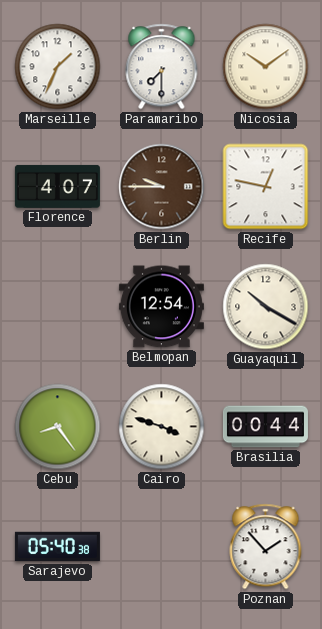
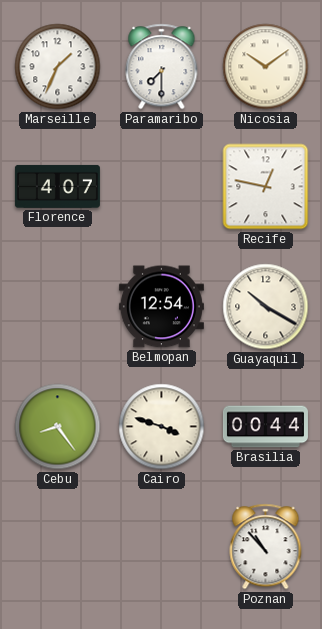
Berlin: 9:45 -> none (162, 187)
Sarajevo: 05:40 -> none (57, 547)
Poznan: 1:53 -> 10:53 (266, 547)
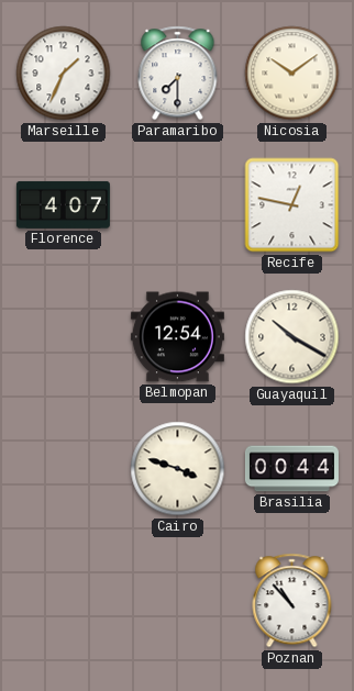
Cebu: 8:24 -> none (58, 427)
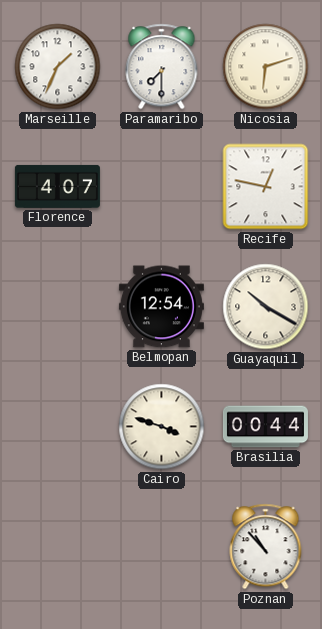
Nicosia: 10:09 -> 6:12 (266, 67)
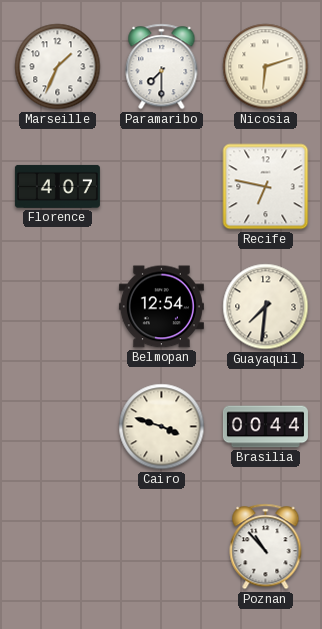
Recife: 12:47 -> 6:47 (266, 187)
Guayaquil: 10:20 -> 7:31 (266, 307)
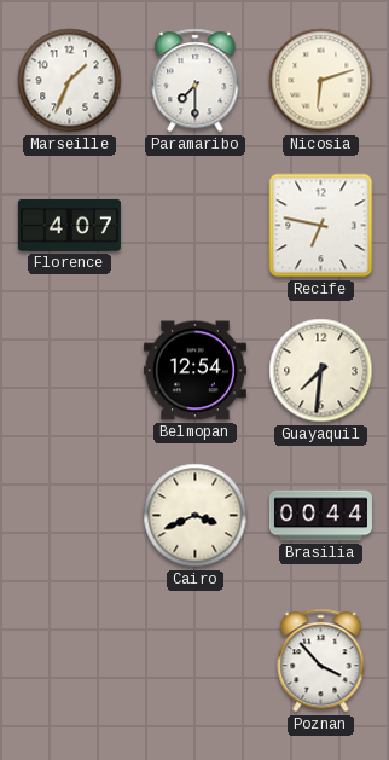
Cairo: 3:48 -> 3:41 (196, 516)
Poznan: 10:53 -> 3:53 (321, 661)
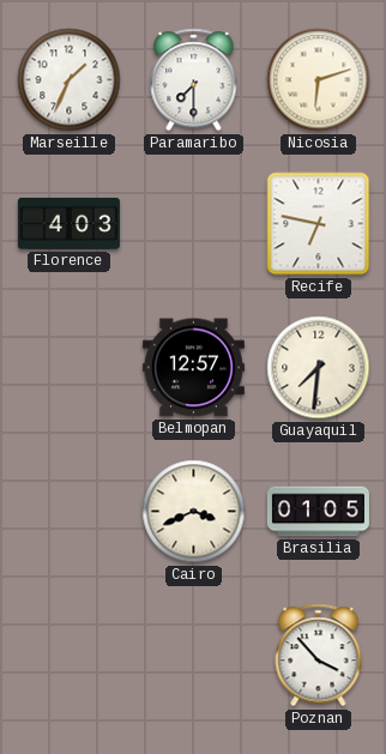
Florence: 4:07 -> 4:03 (68, 223)
Belmopan: 12:54 -> 12:57 (193, 368)
Brasilia: 00:44 -> 01:05 (318, 512)
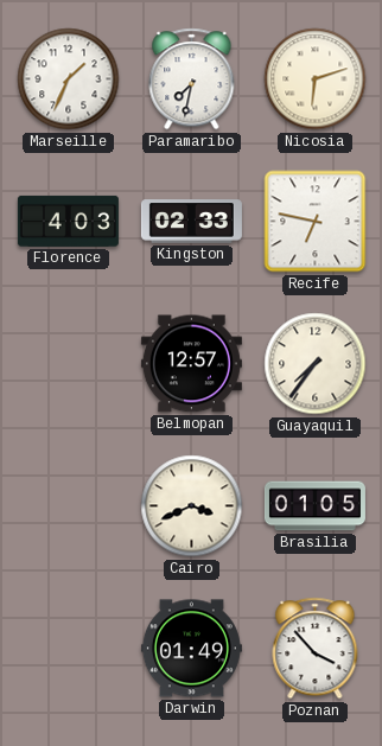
Paramaribo: 7:30 -> 7:32 (192, 79)
Kingston: none -> 02:33 (191, 222)
Guayaquil: 7:31 -> 7:36 (316, 364)
Darwin: none -> 01:49 (191, 649)
